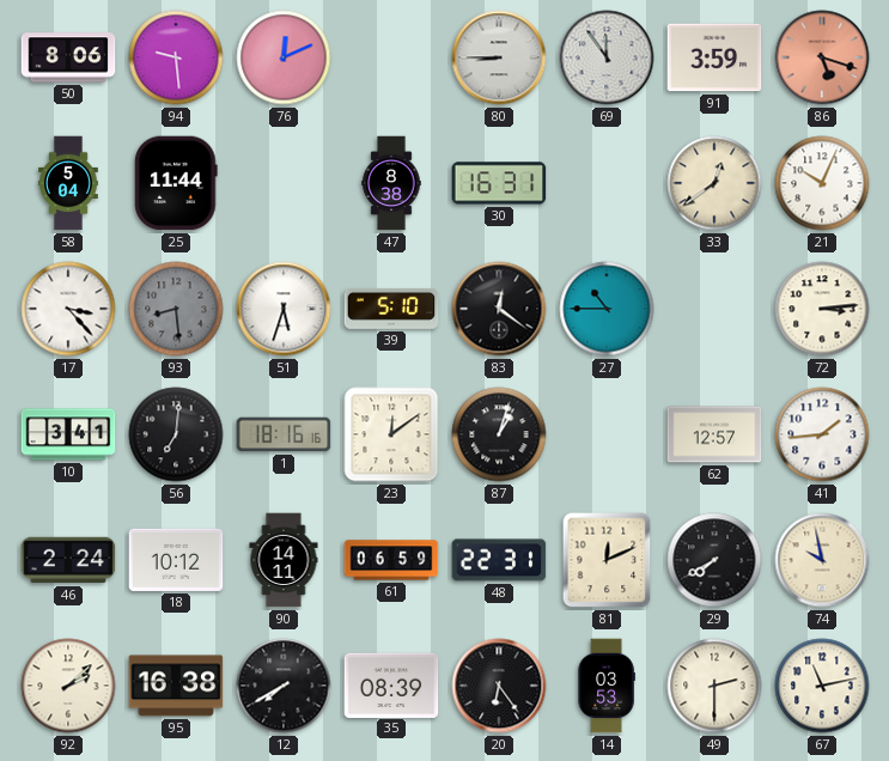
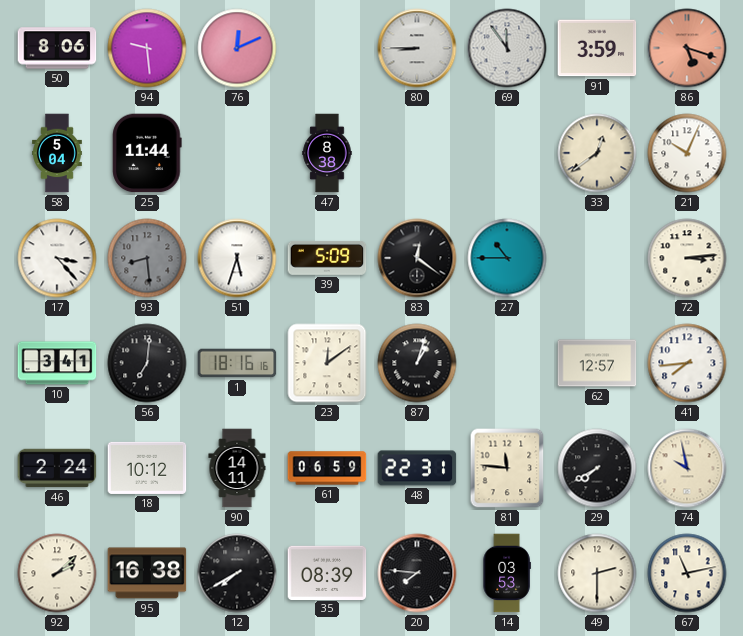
30: 16:31 -> none (499, 183)
39: 5:10 -> 5:09 (327, 258)
41: 1:44 -> 7:44 (687, 363)
81: 12:11 -> 11:46 (507, 468)
20: 6:24 -> 7:46 (417, 573)
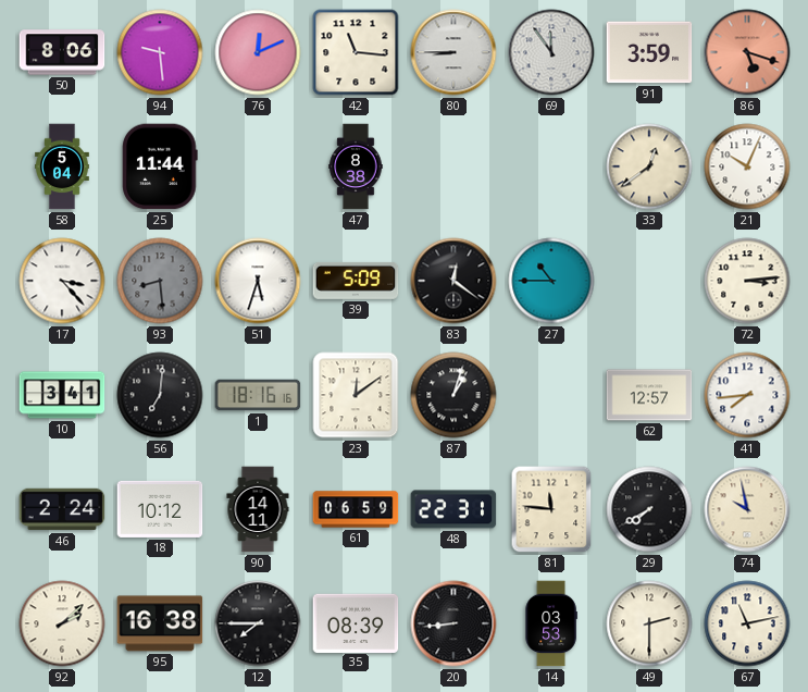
42: none -> 11:16 (356, 52)
12: 7:40 -> 7:45 (258, 623)
20: 7:46 -> 8:44 (453, 623)
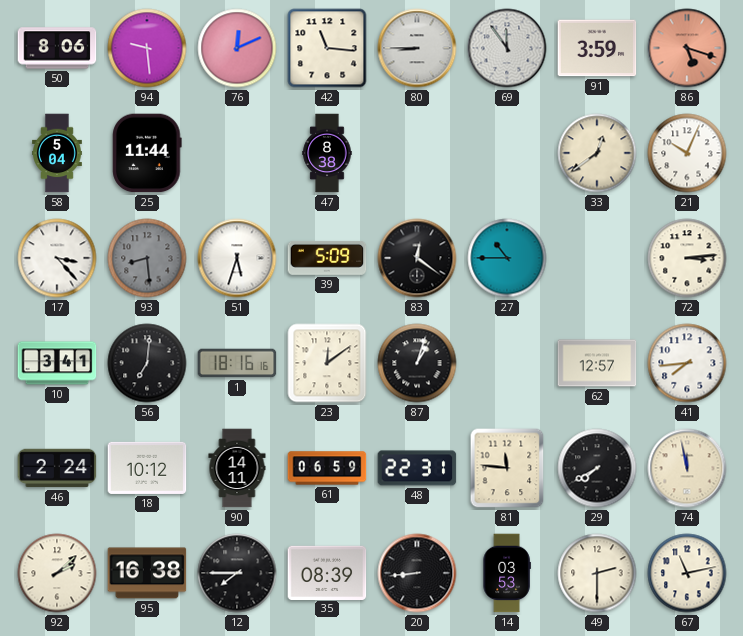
74: 9:58 -> 11:58 (687, 468)
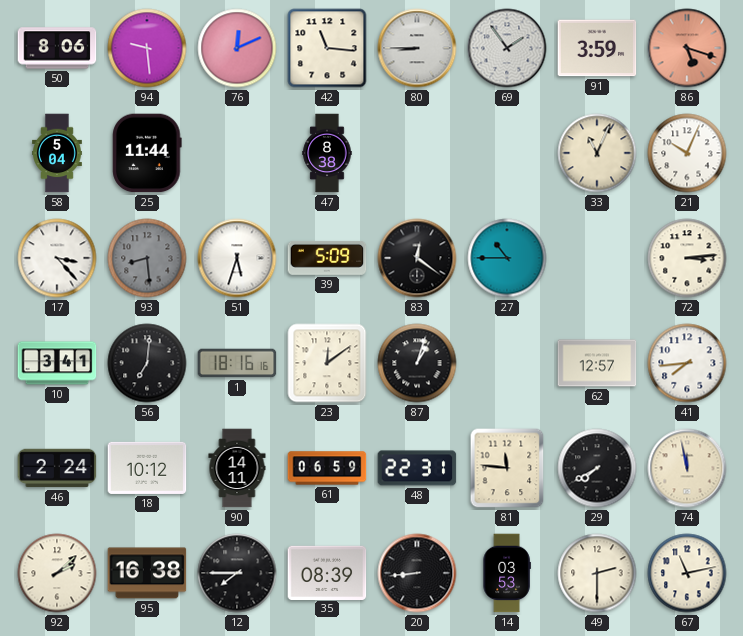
69: 11:54 -> 1:54 (507, 48)
33: 12:39 -> 11:04 (597, 153)
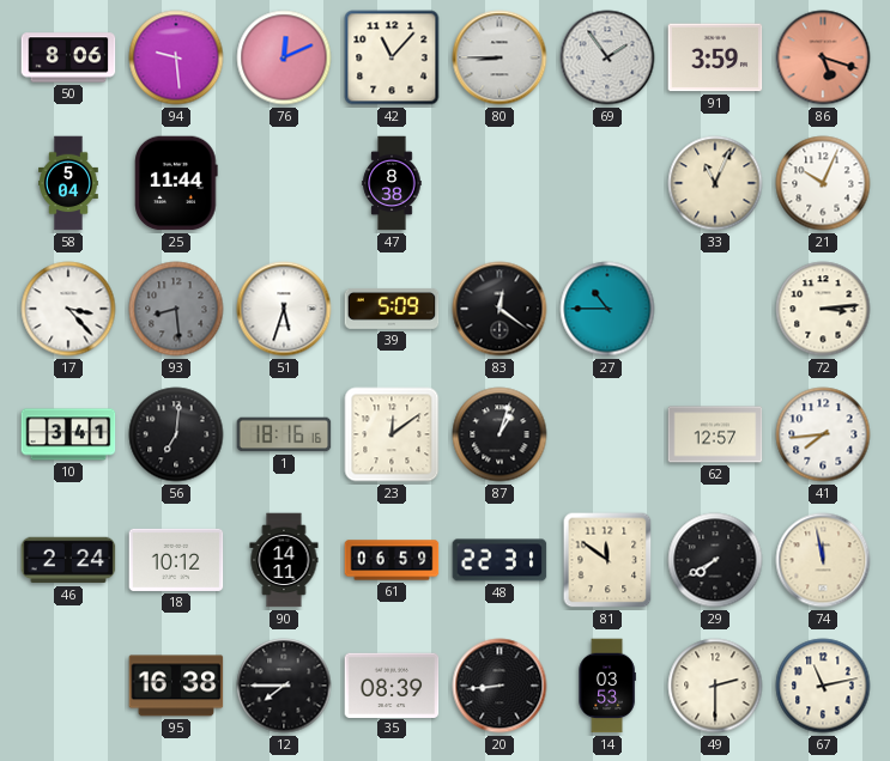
42: 11:16 -> 11:07 (392, 57)
81: 11:46 -> 11:51 (607, 560)
92: 2:08 -> none (57, 573)
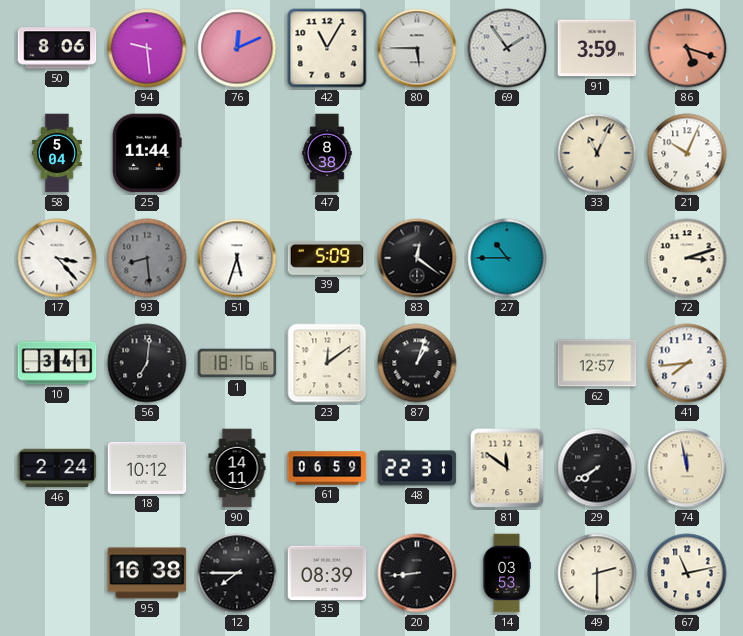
42: 11:07 -> 11:05 (327, 48)
80: 8:45 -> 5:45 (417, 48)
72: 3:14 -> 3:12 (687, 258)
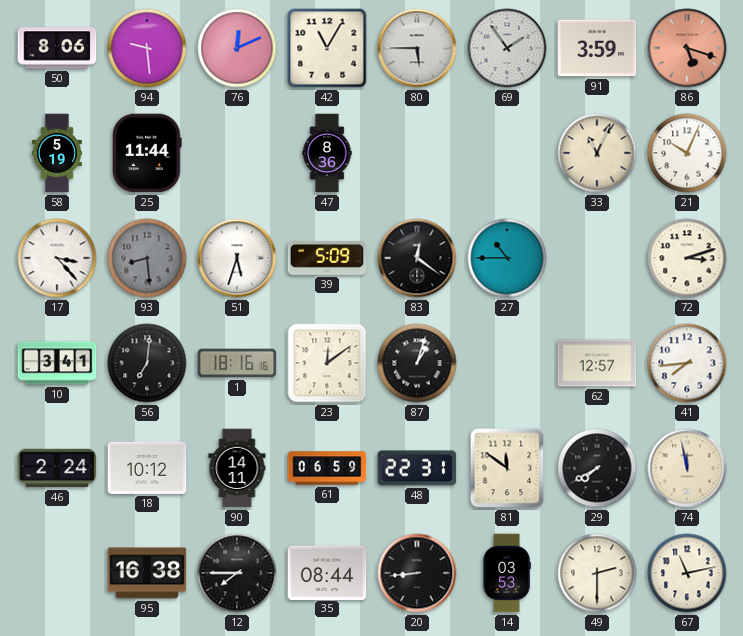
58: 5:04 -> 5:19 (58, 153)
47: 8:38 -> 8:36 (327, 153)
35: 08:39 -> 08:44 (327, 572)
